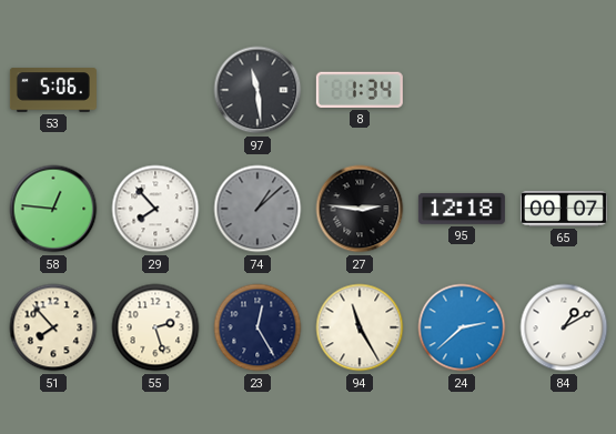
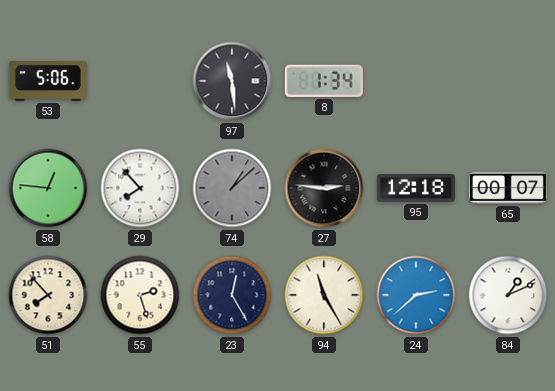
84: 1:10 -> 1:11 (508, 295)
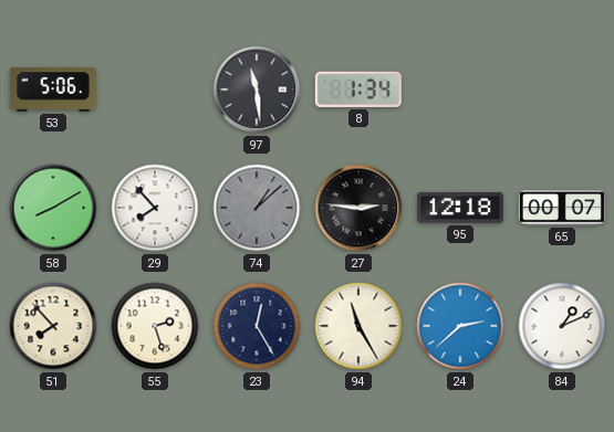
58: 12:46 -> 8:10 (53, 208)
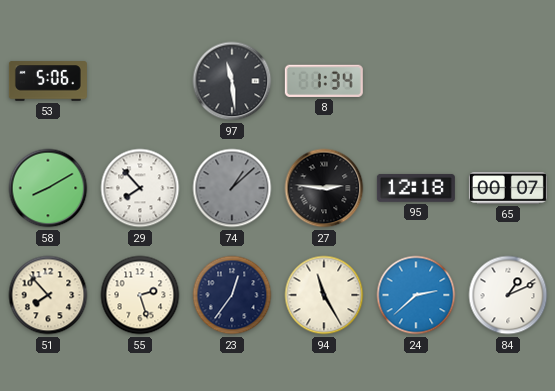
23: 12:25 -> 12:36 (232, 295)
